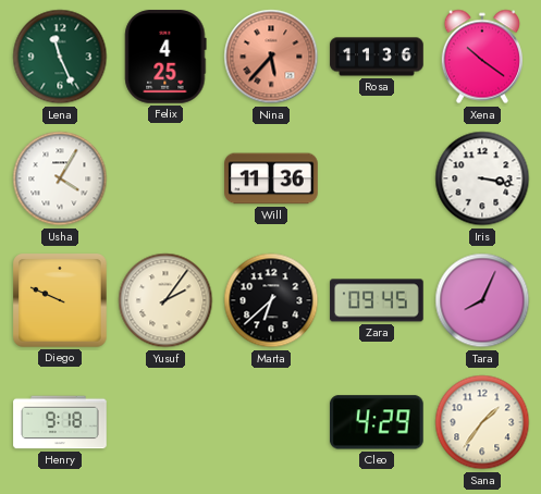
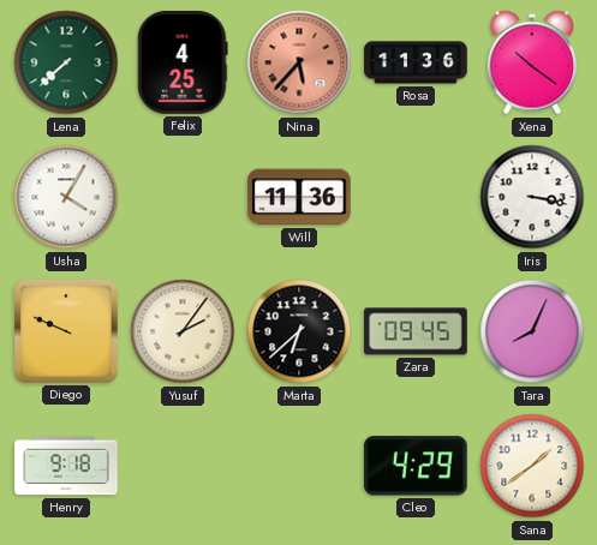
Lena: 11:26 -> 7:38 (66, 62)
Sana: 1:36 -> 1:39 (532, 466)
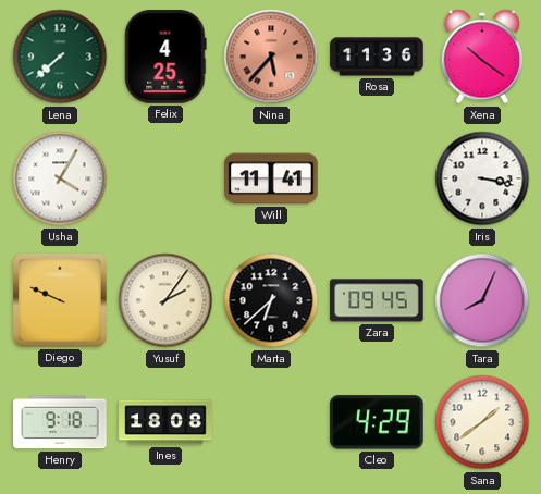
Will: 11:36 -> 11:41 (271, 178)
Ines: none -> 18:08 (165, 422)
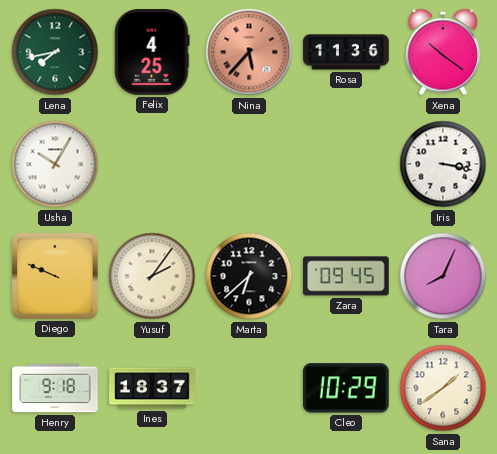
Lena: 7:38 -> 7:43 (55, 52)
Usha: 4:05 -> 10:05 (55, 164)
Will: 11:41 -> none (271, 178)
Ines: 18:08 -> 18:37 (152, 388)
Cleo: 4:29 -> 10:29 (347, 388)
